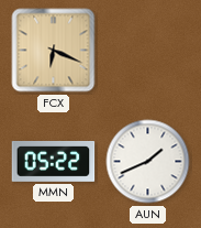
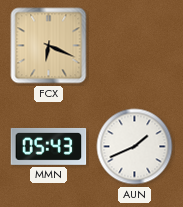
MMN: 05:22 -> 05:43 (49, 146)
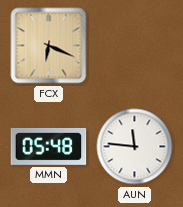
MMN: 05:43 -> 05:48 (49, 146)
AUN: 1:41 -> 11:46 (135, 147)
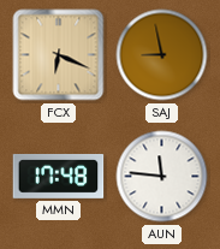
SAJ: none -> 8:58 (162, 55)
MMN: 05:48 -> 17:48 (59, 176)
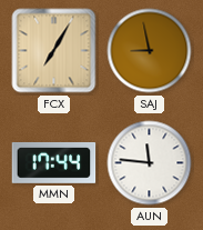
FCX: 6:19 -> 7:05 (54, 51)
MMN: 17:48 -> 17:44 (54, 162)
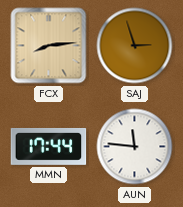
FCX: 7:05 -> 8:14 (49, 46)
SAJ: 8:58 -> 2:57 (135, 46)
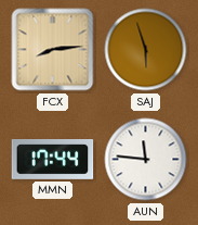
SAJ: 2:57 -> 5:57 (146, 50)
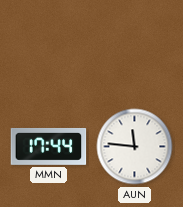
FCX: 8:14 -> none (53, 50)
SAJ: 5:57 -> none (146, 50)
